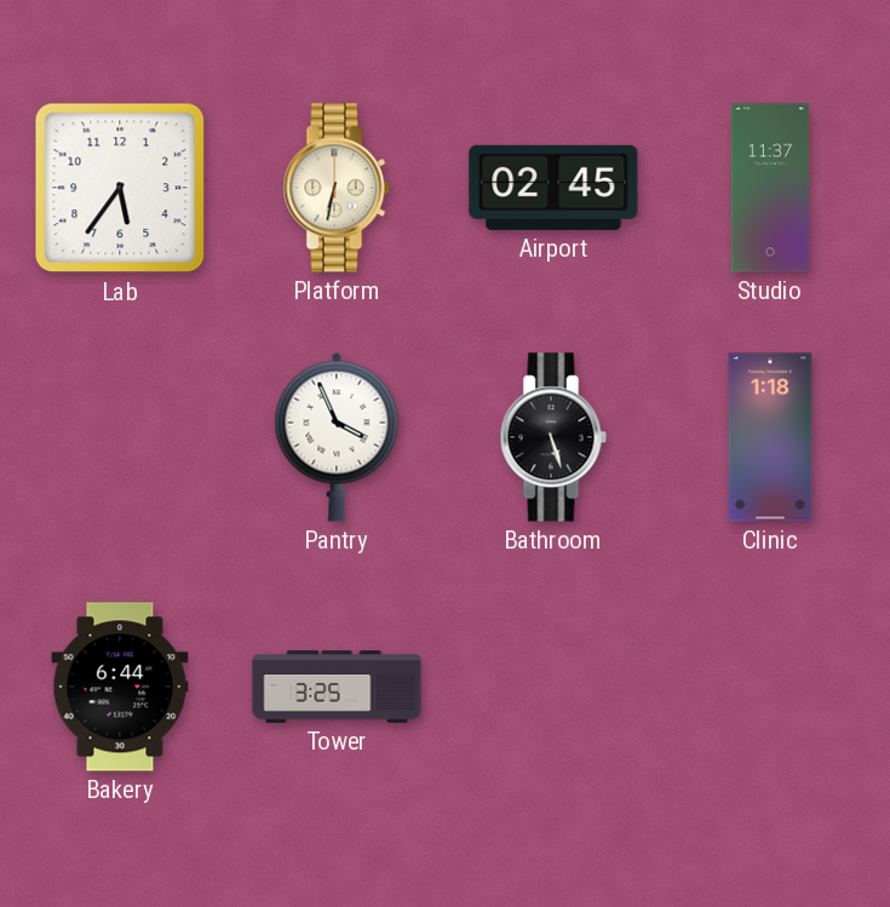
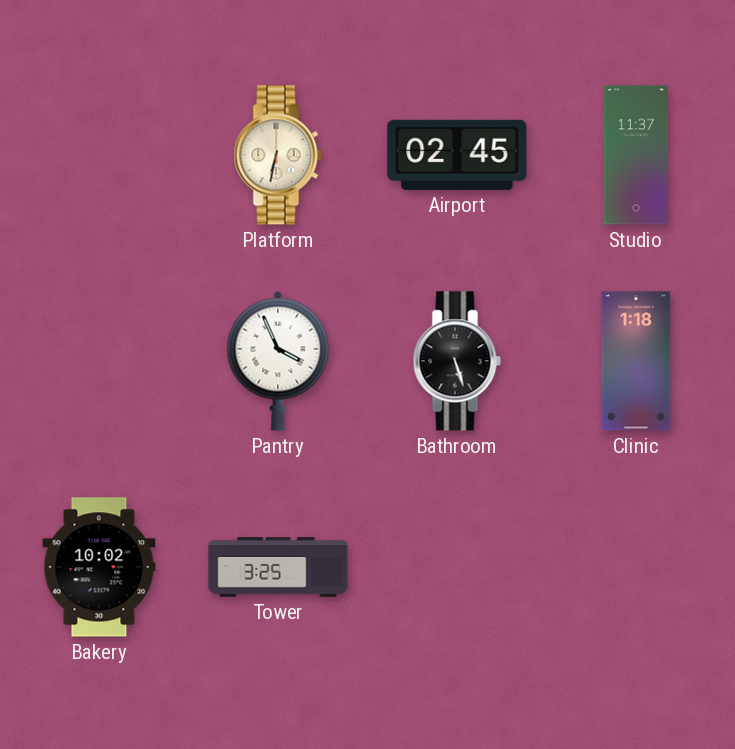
Lab: 5:36 -> none (120, 188)
Bakery: 6:44 -> 10:02 (99, 567)
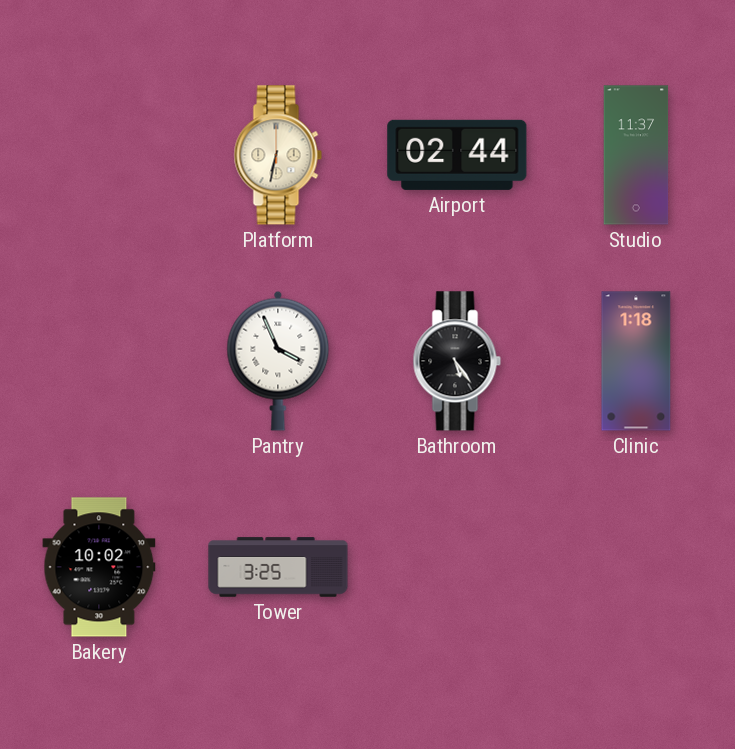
Airport: 02:45 -> 02:44 (457, 155)
Bathroom: 5:27 -> 5:24 (457, 361)
